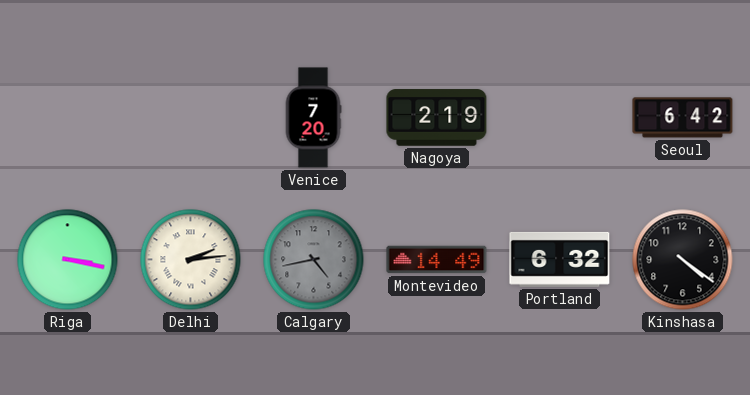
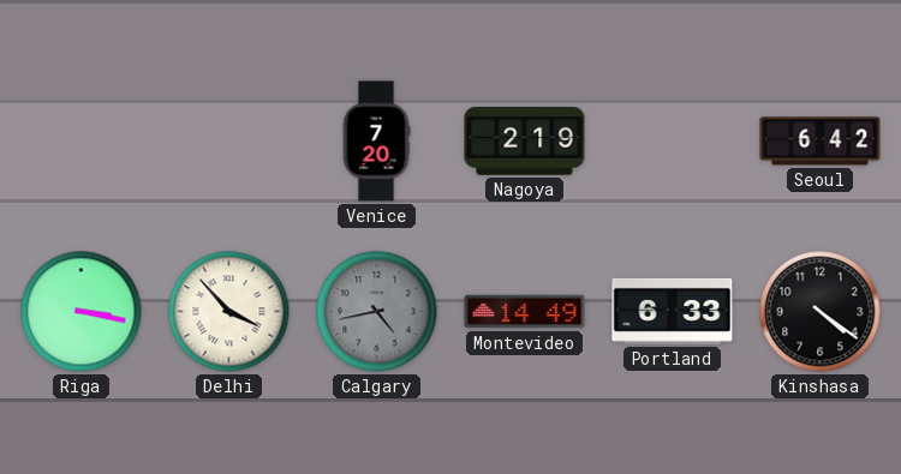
Delhi: 2:14 -> 3:53 (229, 312)
Portland: 6:32 -> 6:33 (673, 311)
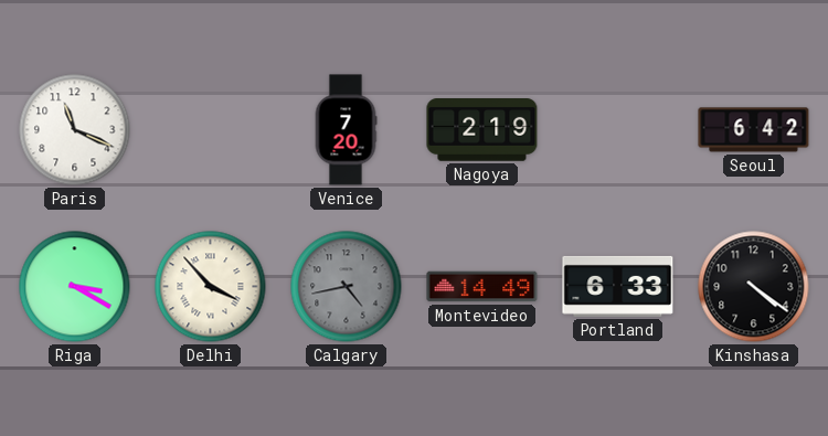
Paris: none -> 11:19 (75, 130)
Riga: 3:17 -> 3:20 (75, 287)
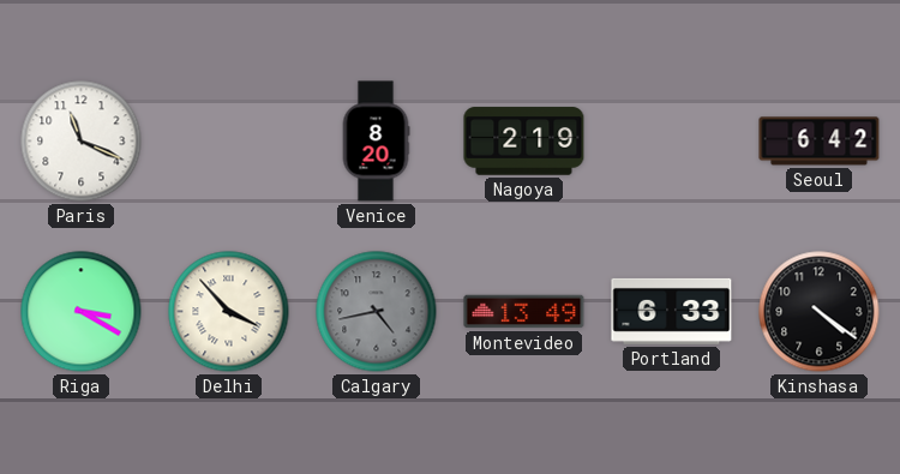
Venice: 7:20 -> 8:20 (376, 142)
Montevideo: 14:49 -> 13:49 (524, 312)
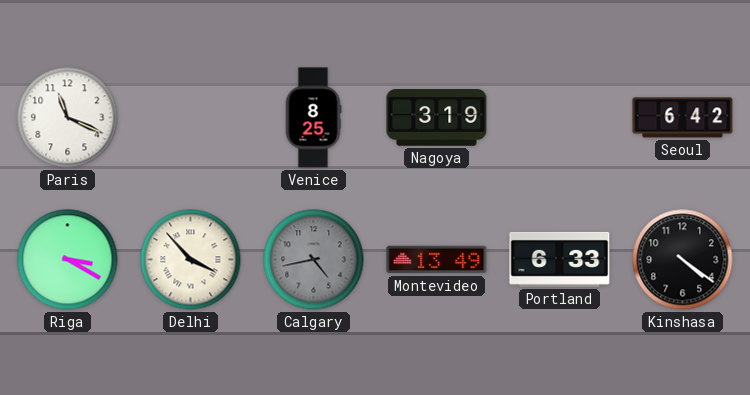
Venice: 8:20 -> 8:25 (313, 118)
Nagoya: 2:19 -> 3:19 (437, 118)
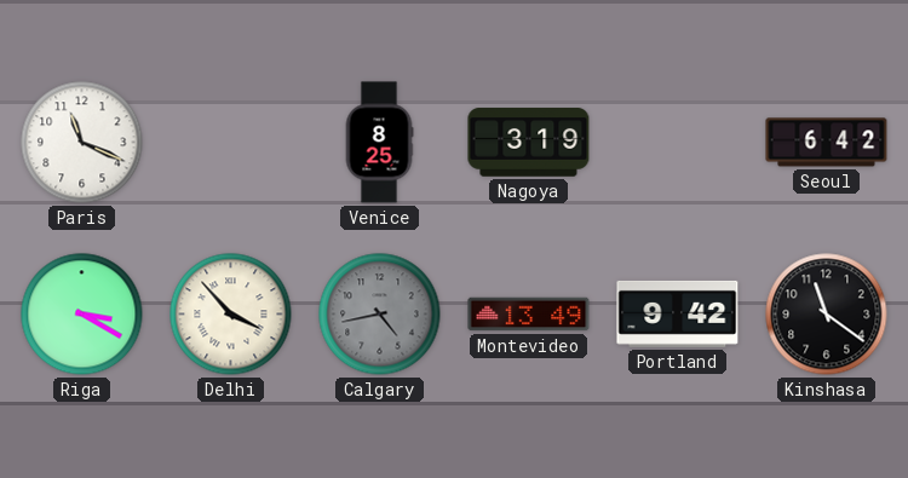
Portland: 6:33 -> 9:42 (678, 313)
Kinshasa: 4:21 -> 11:21 (827, 315)
